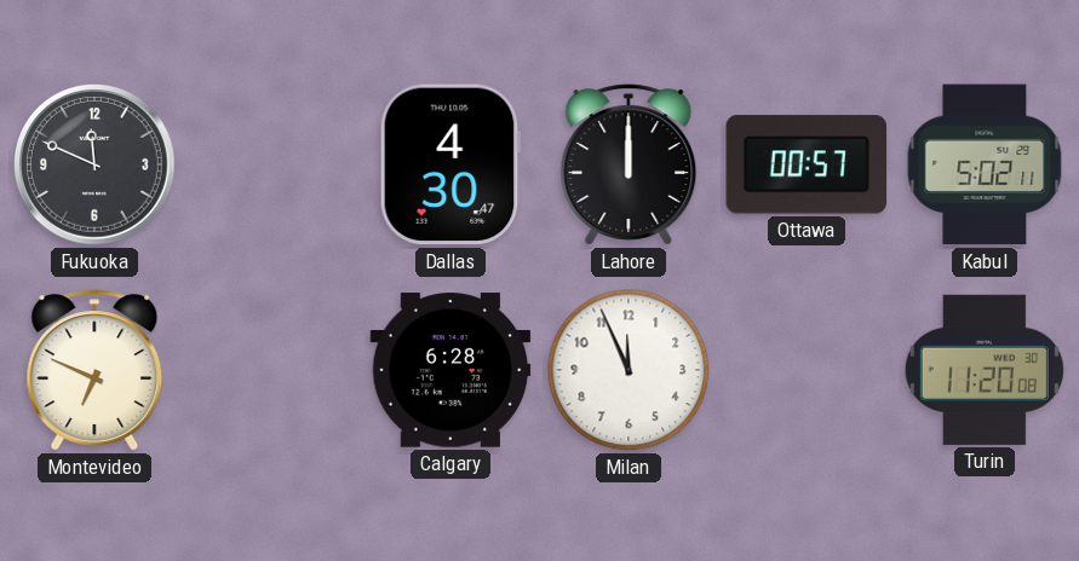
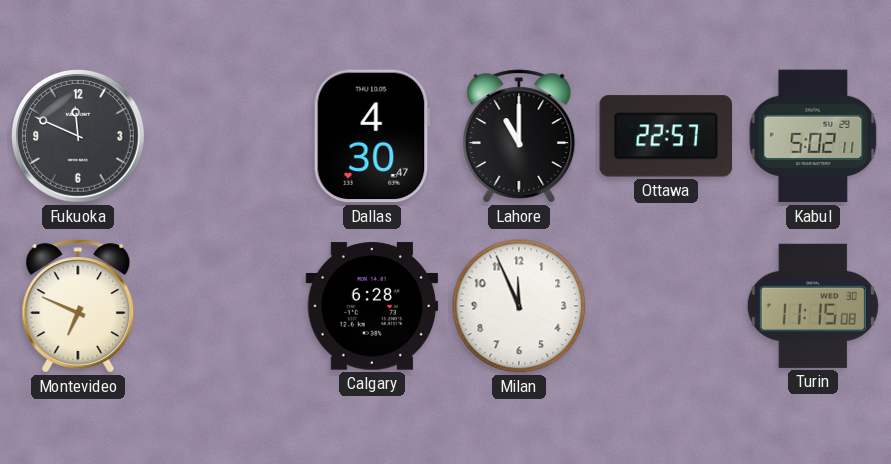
Lahore: 12:00 -> 11:00 (519, 136)
Ottawa: 00:57 -> 22:57 (666, 136)
Turin: 11:20 -> 11:15 (813, 306)
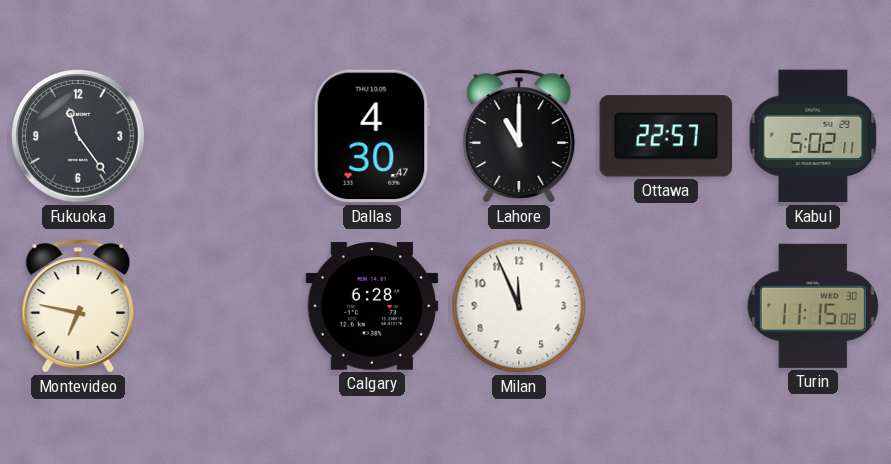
Fukuoka: 11:49 -> 11:24 (78, 136)
Montevideo: 6:49 -> 6:47 (78, 306)
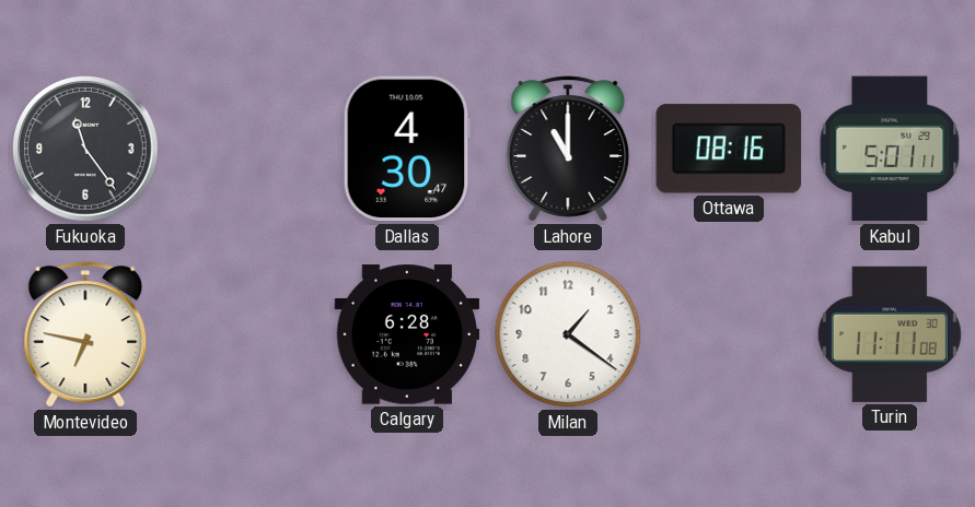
Ottawa: 22:57 -> 08:16 (729, 149)
Kabul: 5:02 -> 5:01 (890, 149)
Milan: 11:56 -> 1:21 (568, 334)
Turin: 11:15 -> 11:11 (890, 334)
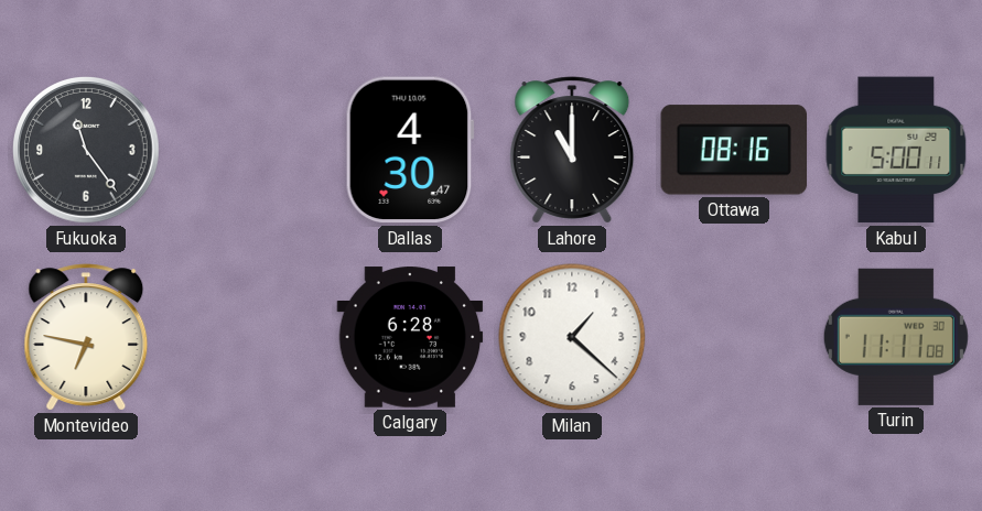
Kabul: 5:01 -> 5:00 (896, 150)
Milan: 1:21 -> 1:22 (572, 337)
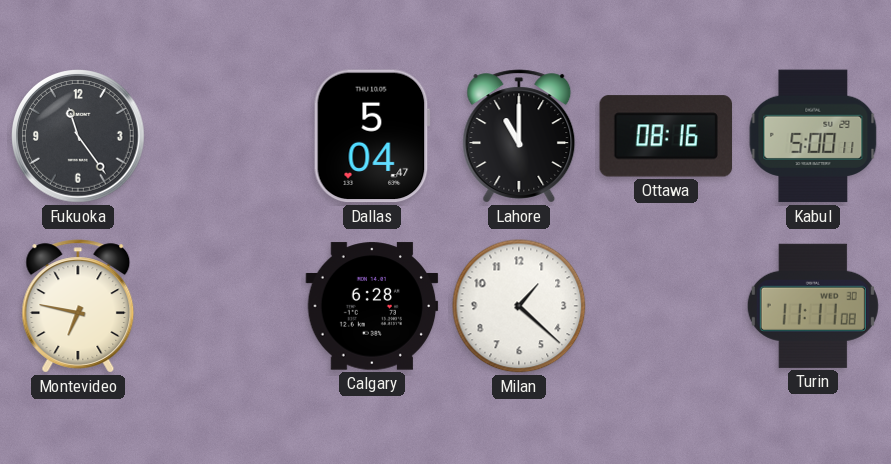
Dallas: 4:30 -> 5:04 (372, 136)
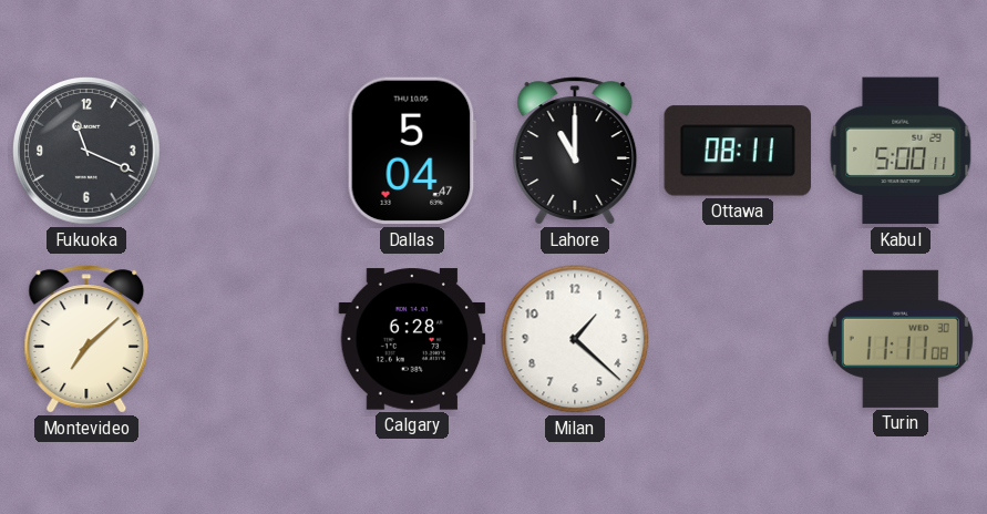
Fukuoka: 11:24 -> 11:19 (86, 151)
Ottawa: 08:16 -> 08:11 (738, 151)
Montevideo: 6:47 -> 7:08 (86, 339)
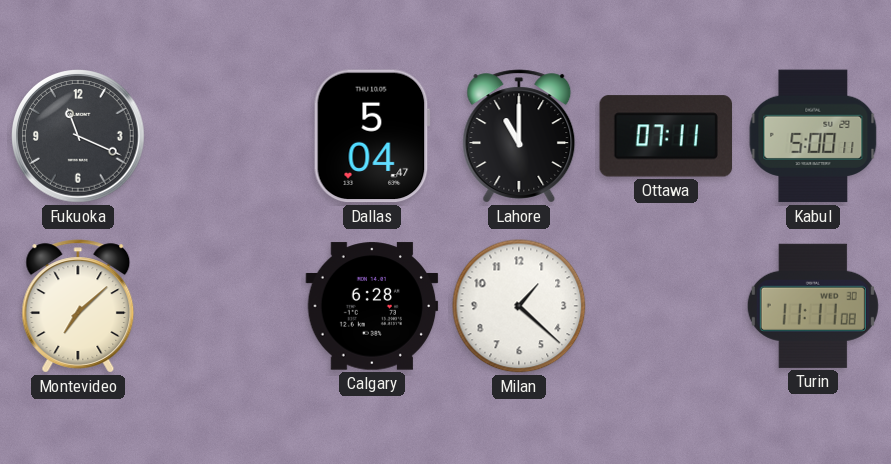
Ottawa: 08:11 -> 07:11 (666, 136)
